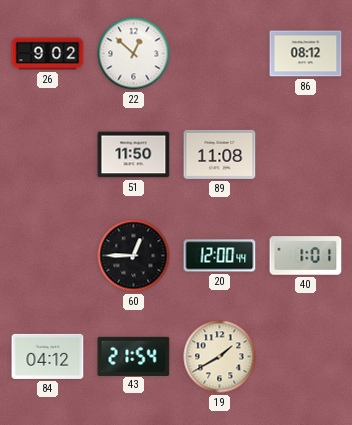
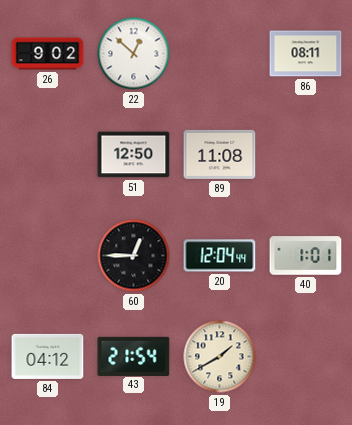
86: 08:12 -> 08:11 (306, 54)
51: 11:50 -> 12:50 (134, 155)
20: 12:00 -> 12:04 (220, 256)
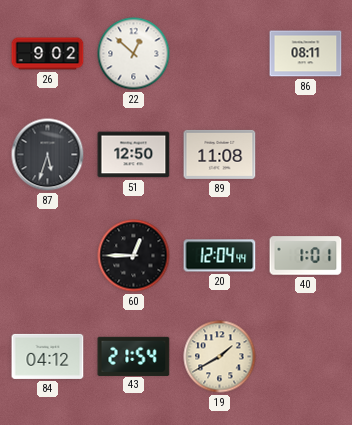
87: none -> 5:33 (48, 155)
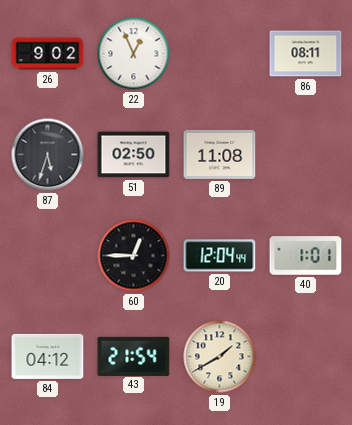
22: 12:52 -> 12:56 (134, 54)
51: 12:50 -> 02:50 (134, 155)
